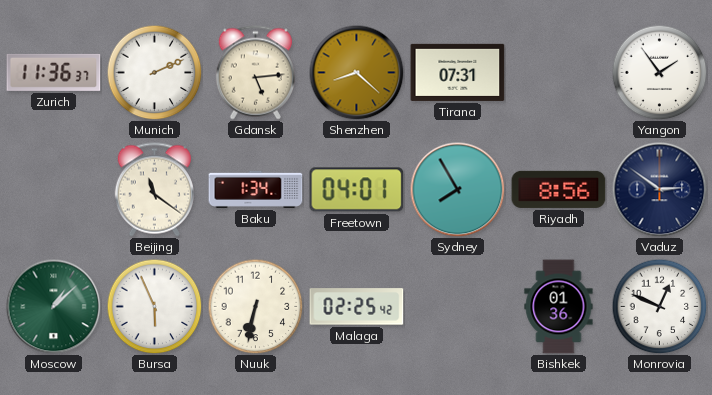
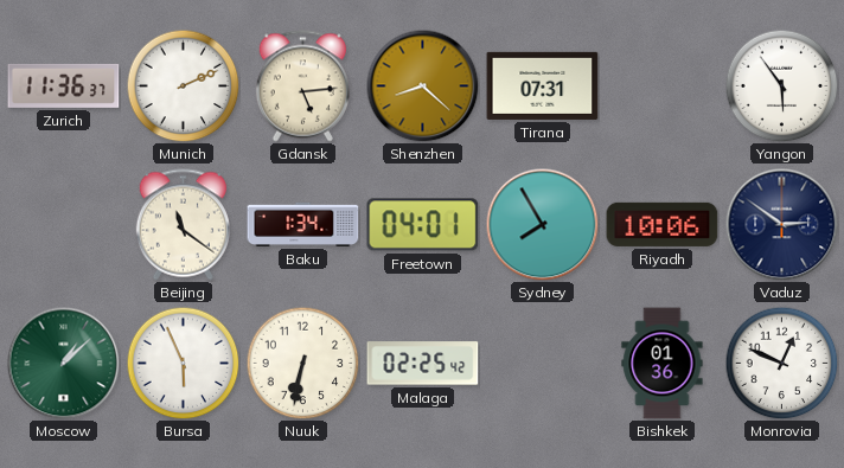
Yangon: 1:54 -> 5:54 (781, 85)
Riyadh: 8:56 -> 10:06 (663, 224)
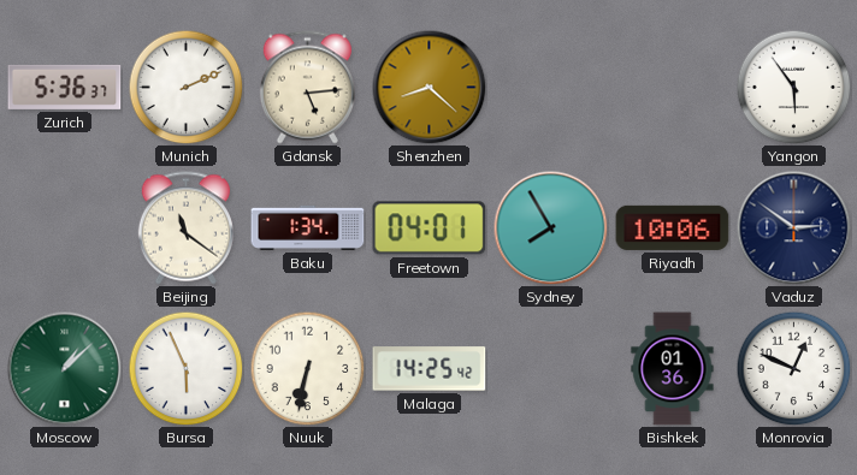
Zurich: 11:36 -> 5:36 (65, 87)
Tirana: 07:31 -> none (543, 85)
Malaga: 02:25 -> 14:25 (430, 369)
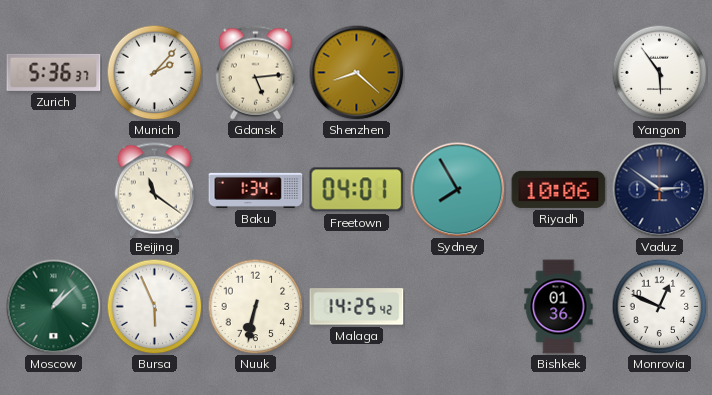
Munich: 2:11 -> 2:07 (154, 72)
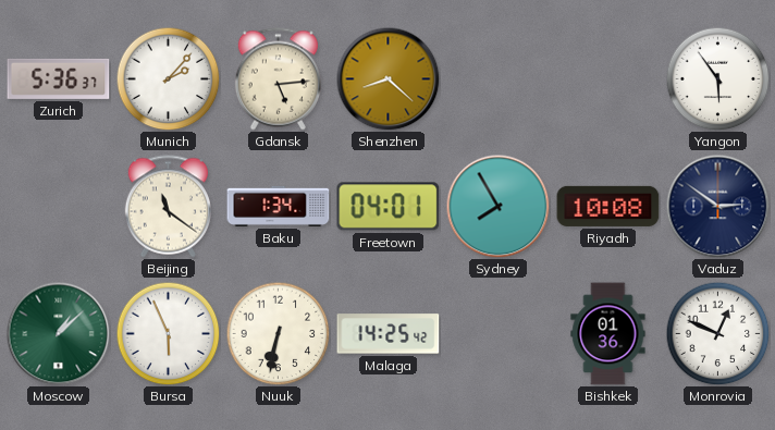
Riyadh: 10:06 -> 10:08 (608, 206)
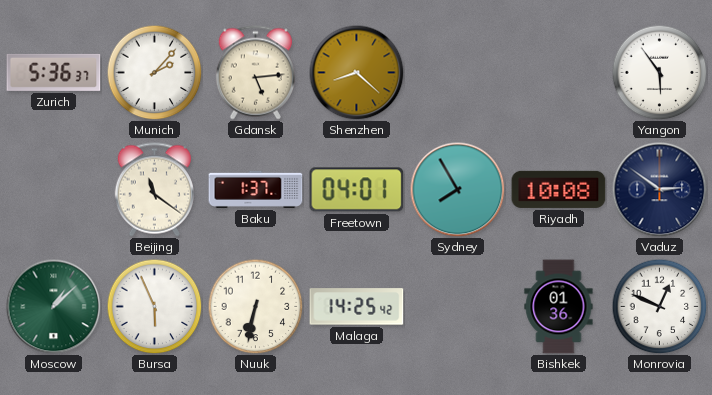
Baku: 1:34 -> 1:37 (256, 189)
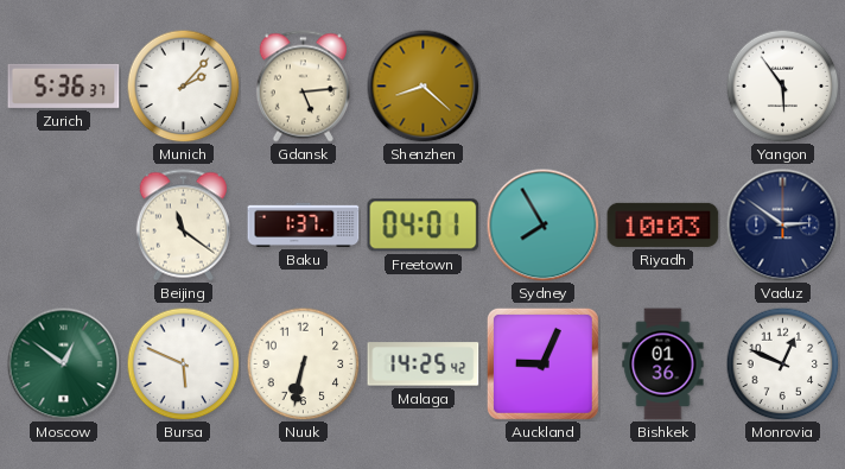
Riyadh: 10:08 -> 10:03 (663, 224)
Moscow: 1:08 -> 12:51 (63, 363)
Bursa: 5:56 -> 5:49 (183, 363)
Auckland: none -> 9:04 (542, 363)
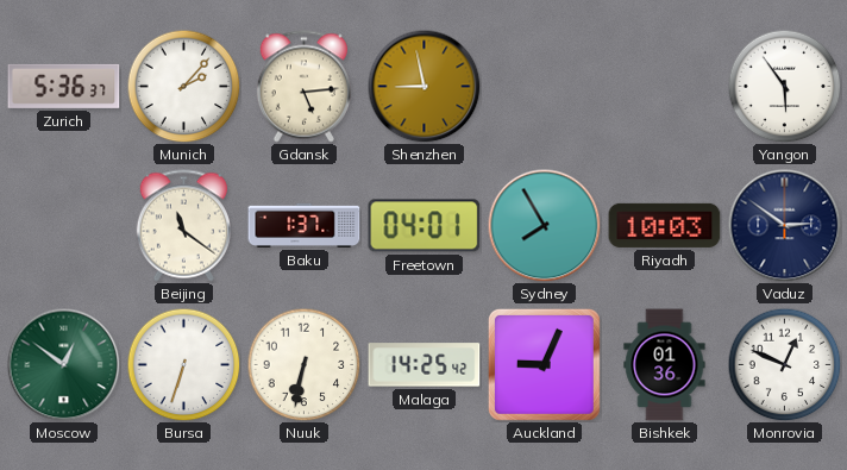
Shenzhen: 8:22 -> 8:58 (424, 86)
Bursa: 5:49 -> 6:33 (183, 364)
